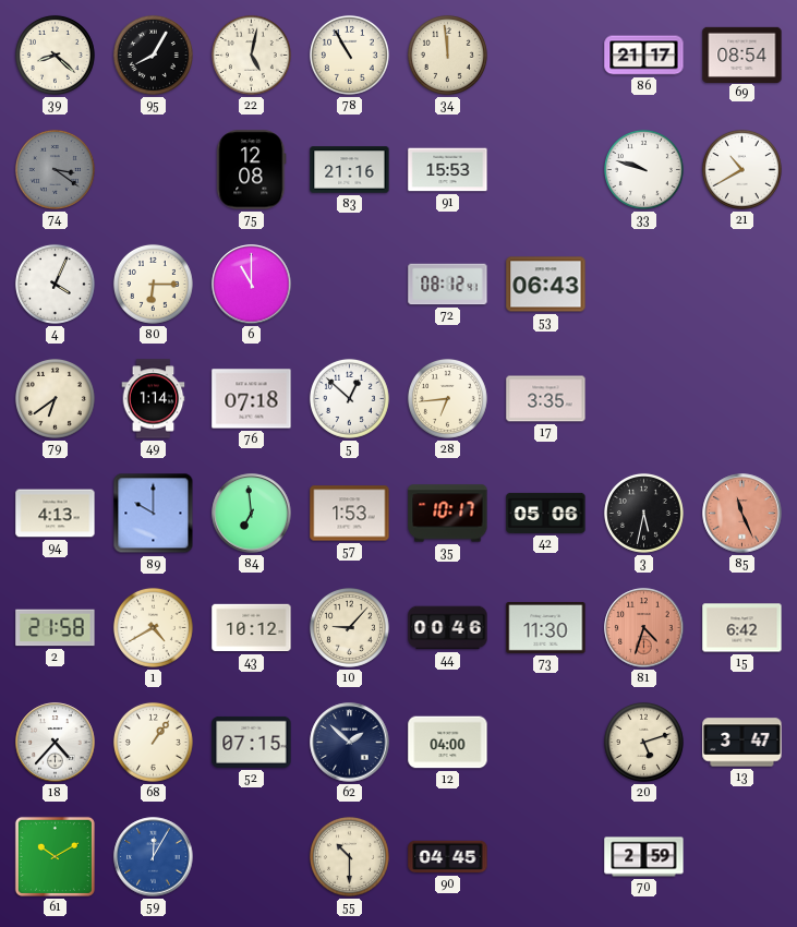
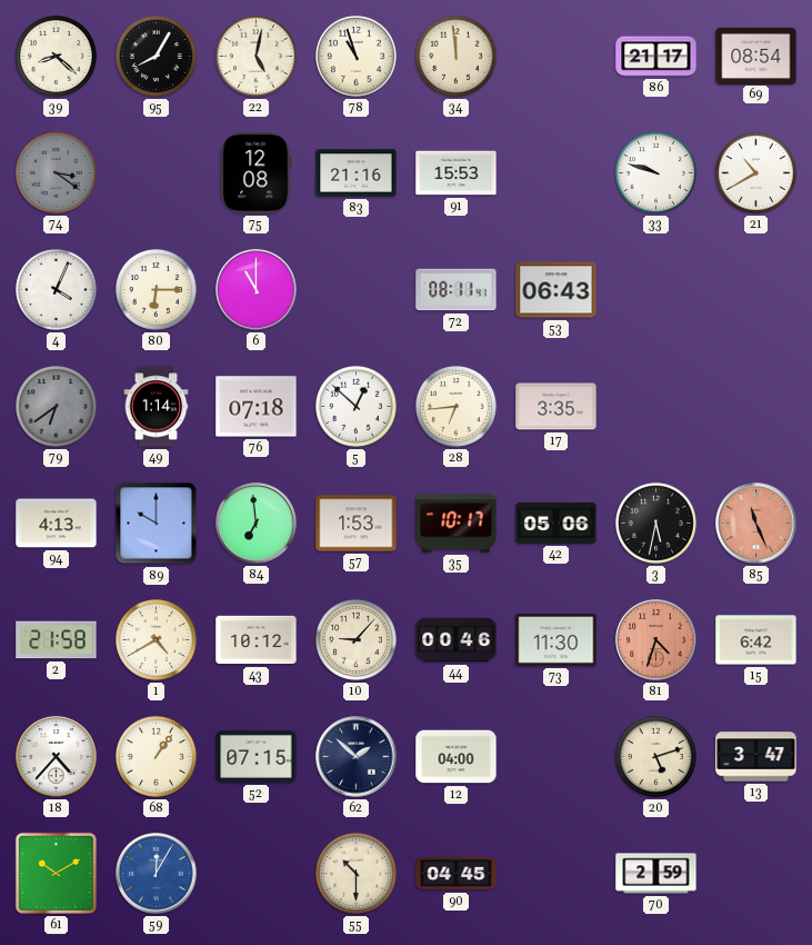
78: 10:55 -> 10:57 (355, 56)
72: 08:12 -> 08:11 (457, 290)
79 dial: cream -> grey (56, 406)
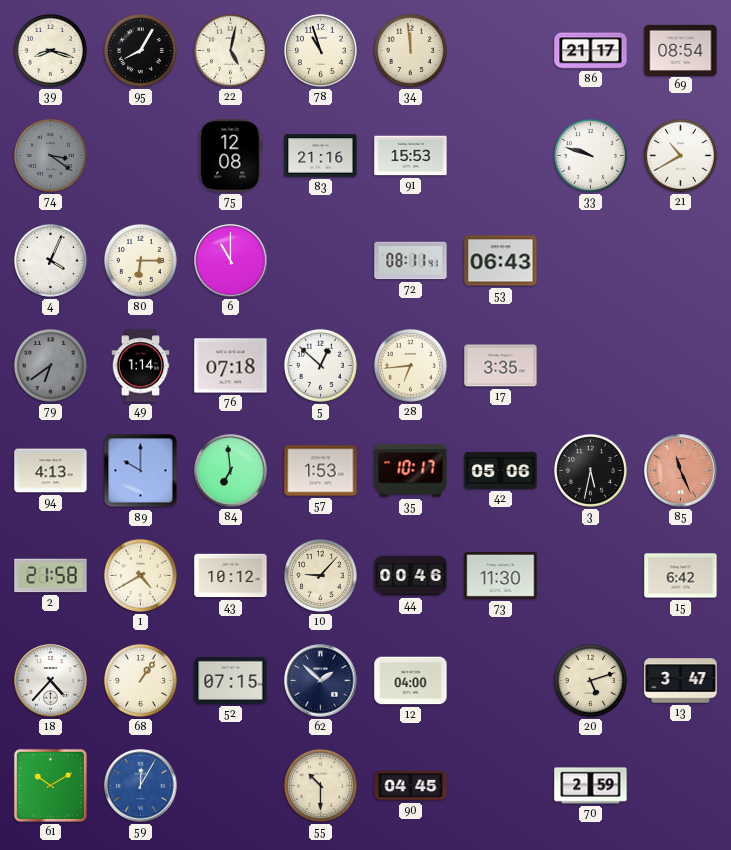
39: 8:22 -> 8:18 (50, 50)
81: 4:33 -> none (656, 640)
